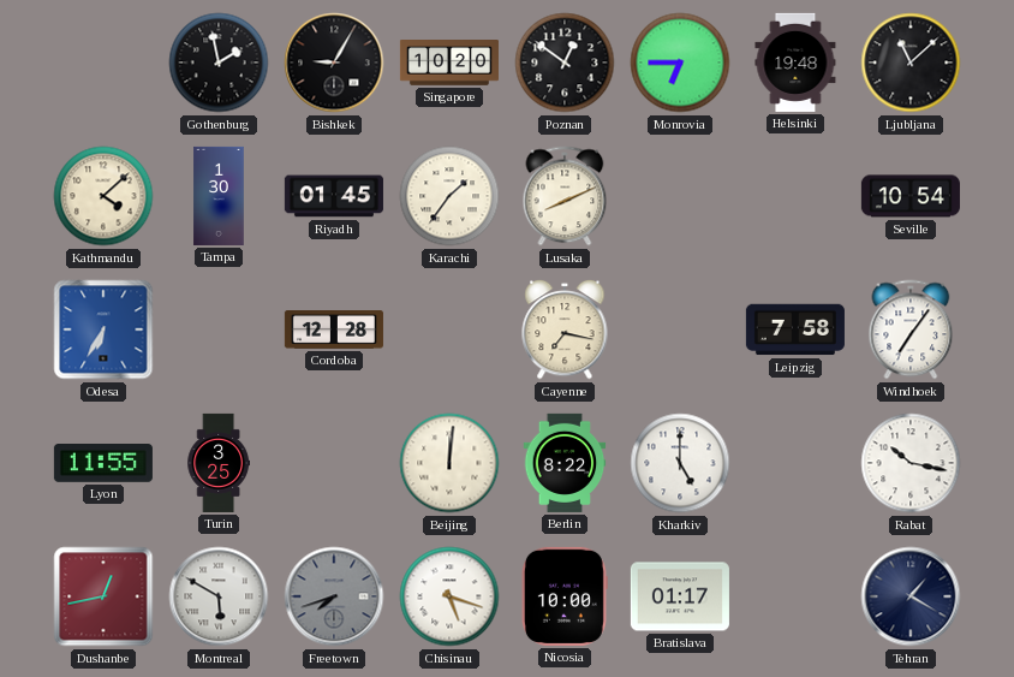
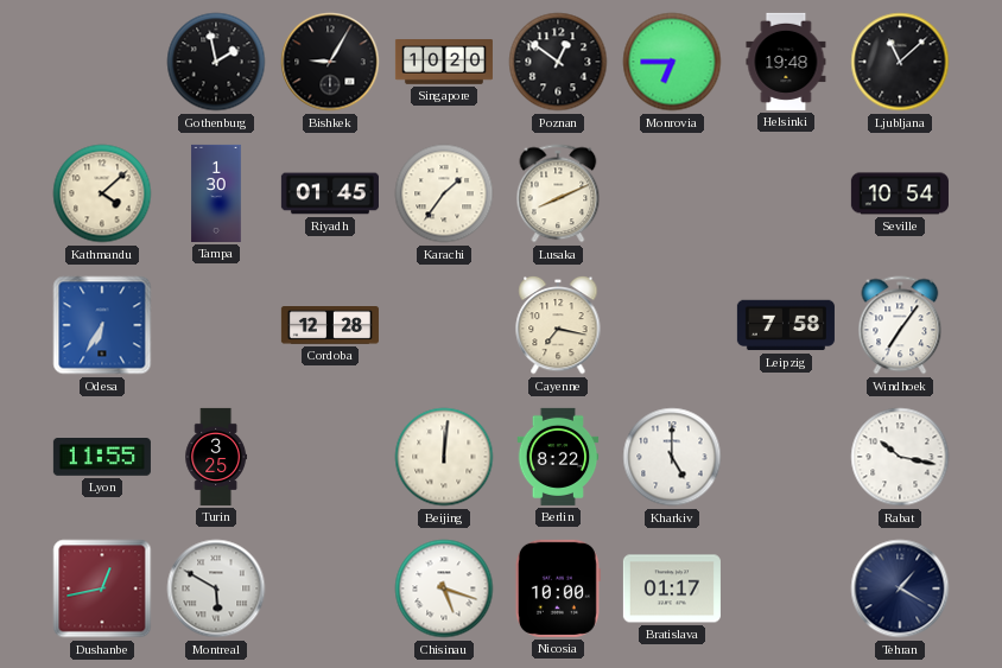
Freetown: 7:42 -> none (334, 596)
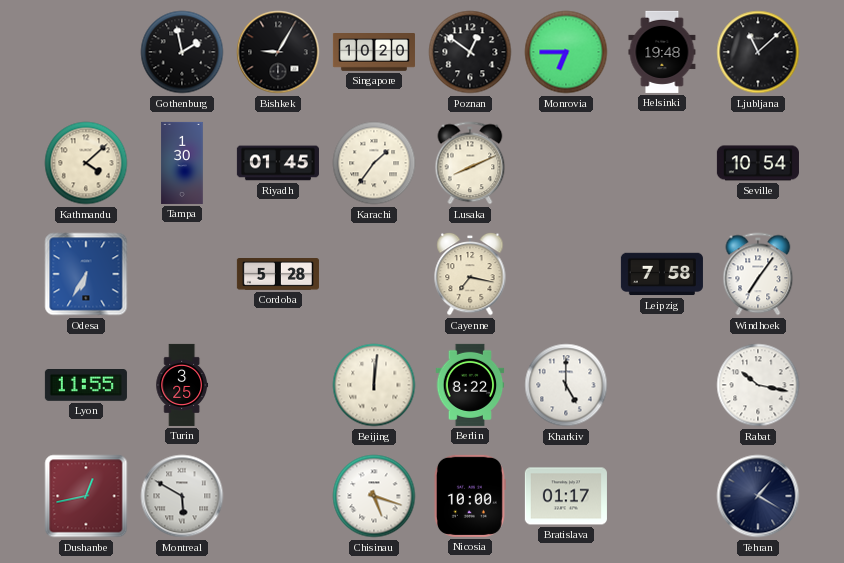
Cordoba: 12:28 -> 5:28 (278, 275)
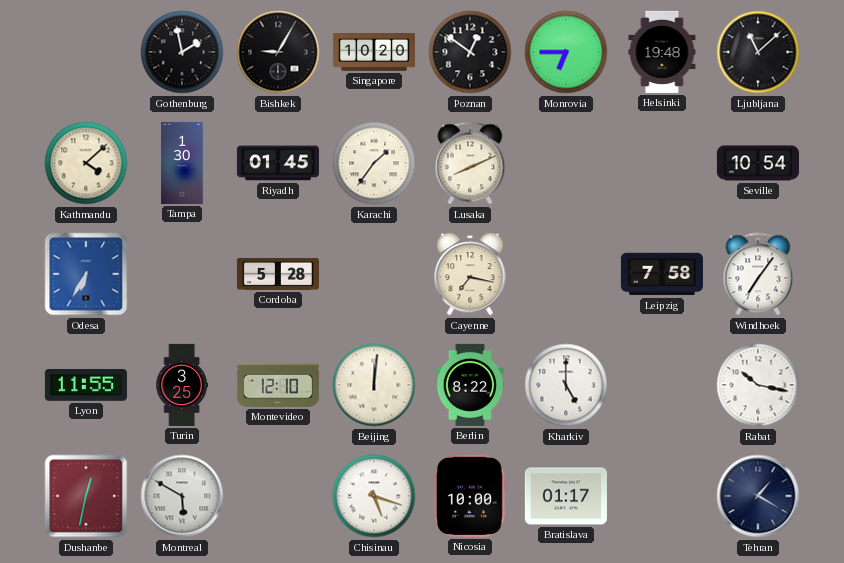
Montevideo: none -> 12:10 (278, 385)
Dushanbe: 12:43 -> 12:32 (86, 496)
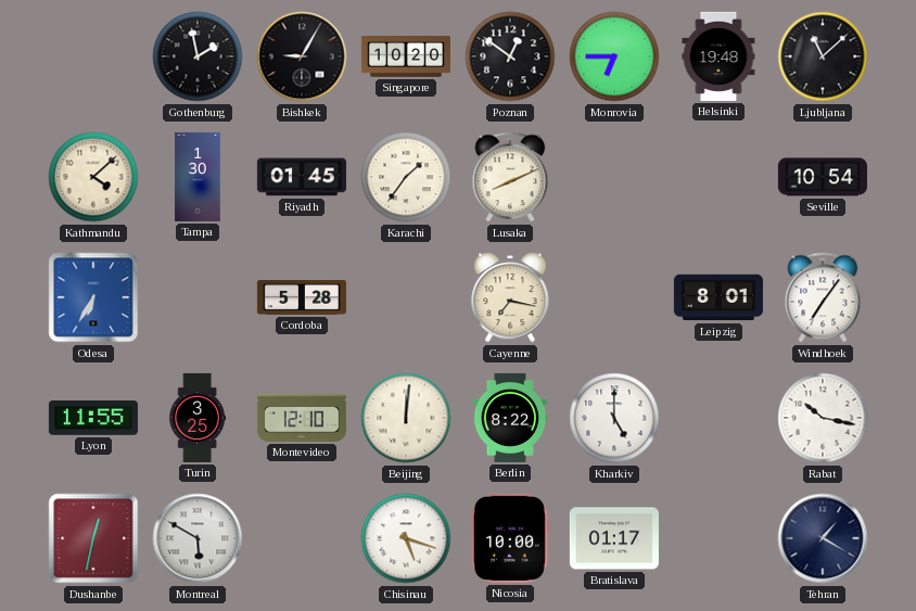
Leipzig: 7:58 -> 8:01 (718, 297)
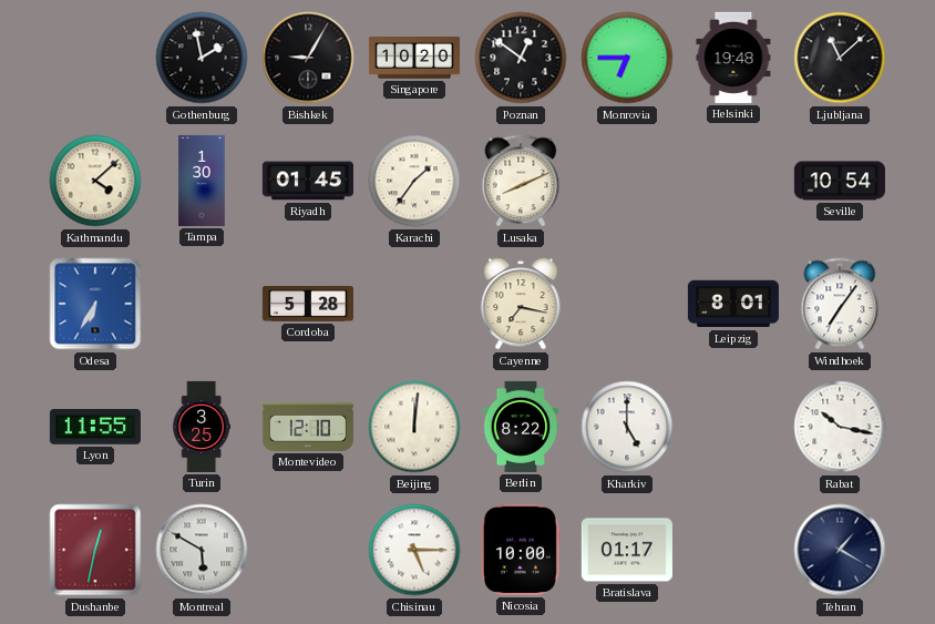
Chisinau: 5:18 -> 5:15 (414, 550)
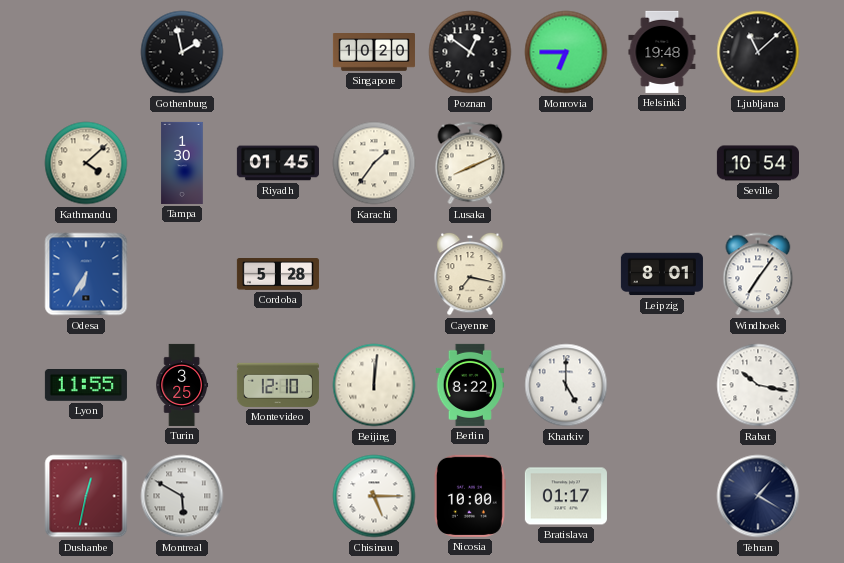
Bishkek: 9:05 -> none (308, 58)
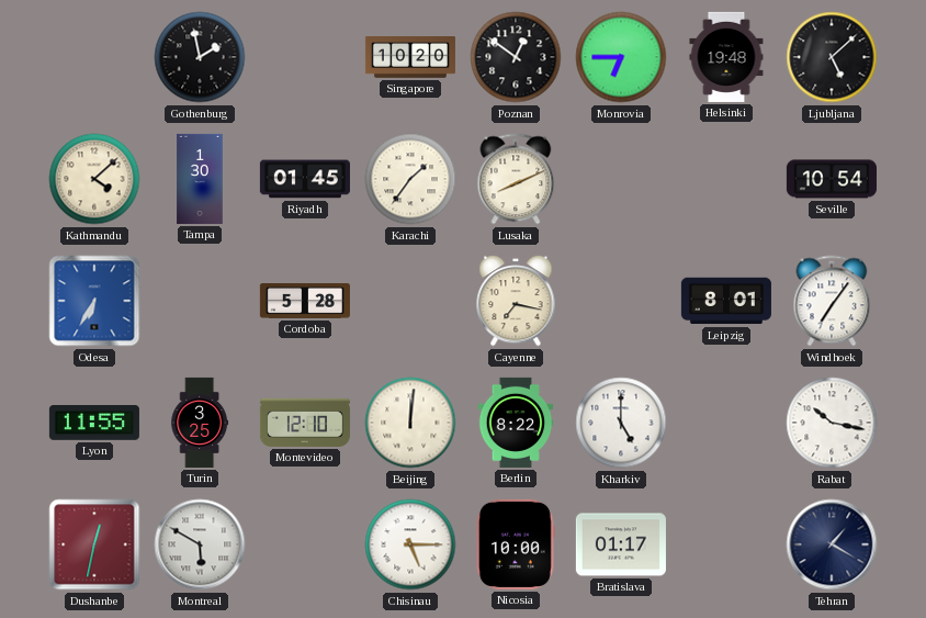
Ljubljana: 11:08 -> 5:08 (832, 57)
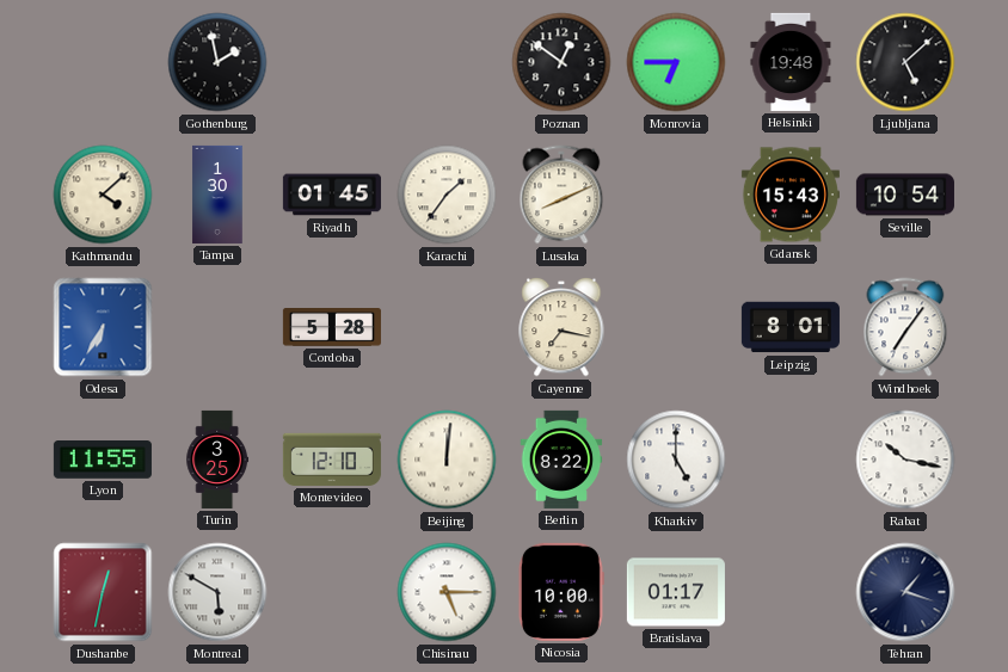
Singapore: 10:20 -> none (410, 58)
Gdansk: none -> 15:43 (791, 195)
Tehran: 1:20 -> 1:18 (905, 592)
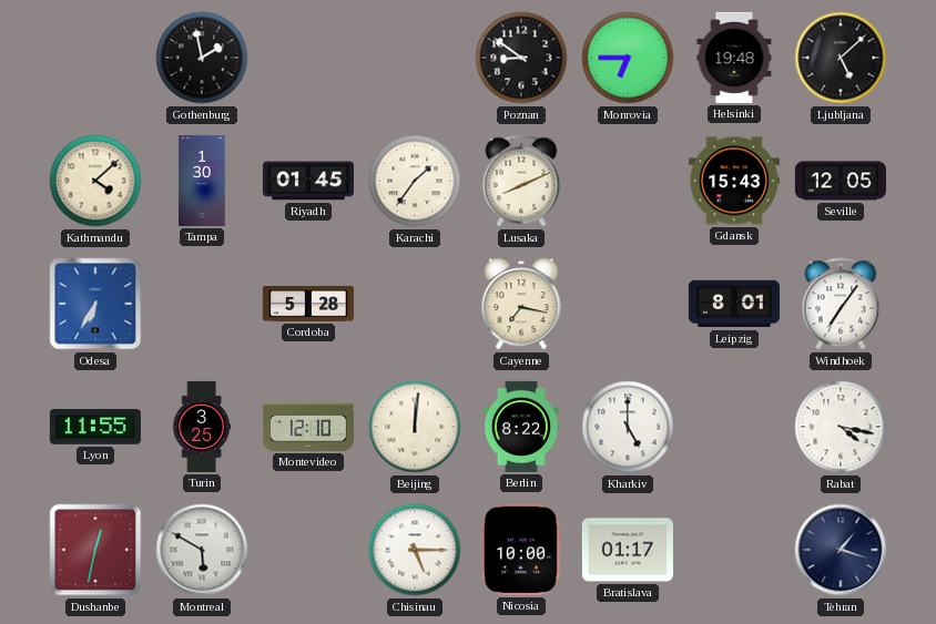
Poznan: 12:51 -> 8:51 (521, 58)
Seville: 10:54 -> 12:05 (841, 181)
Rabat: 10:17 -> 4:17 (841, 427)
